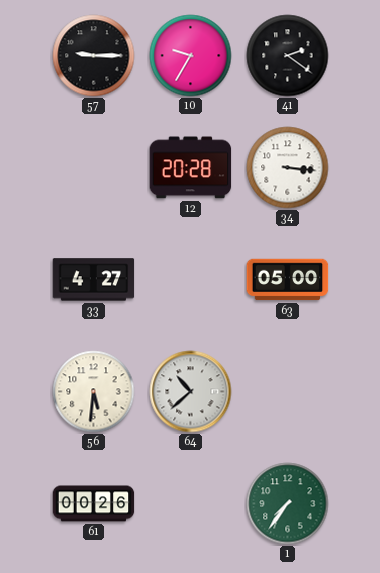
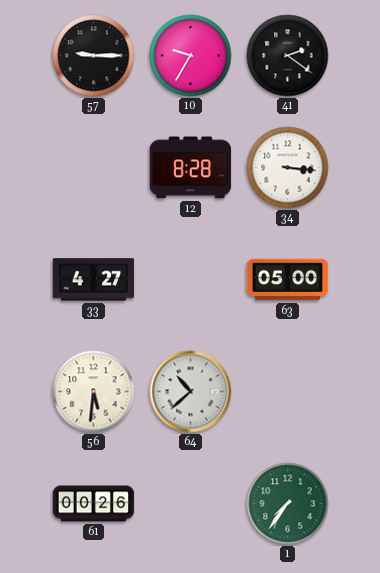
12: 20:28 -> 8:28 (191, 168)
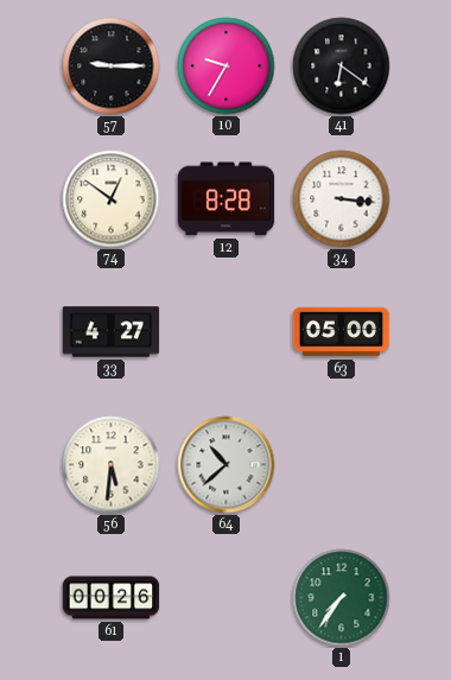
41: 2:21 -> 6:21 (342, 66)
74: none -> 12:51 (112, 199)
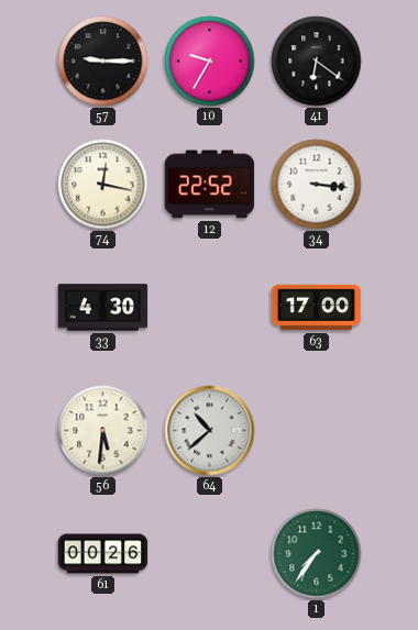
74: 12:51 -> 12:17 (103, 185)
12: 8:28 -> 22:52 (210, 185)
33: 4:27 -> 4:30 (103, 308)
63: 05:00 -> 17:00 (317, 308)
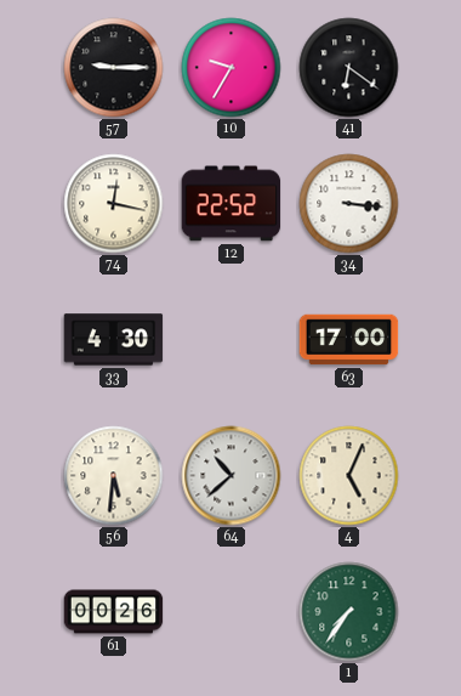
4: none -> 5:04 (349, 476)
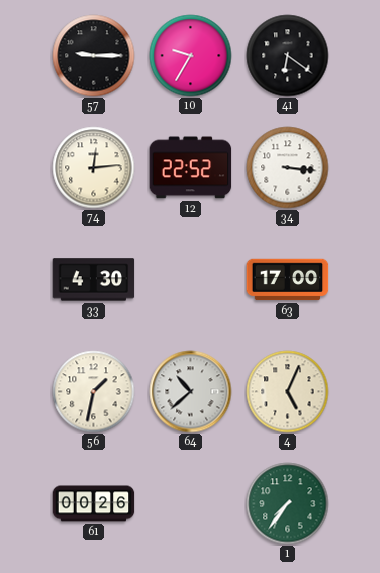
74: 12:17 -> 12:14 (94, 168)
56: 5:31 -> 1:32 (94, 392)
